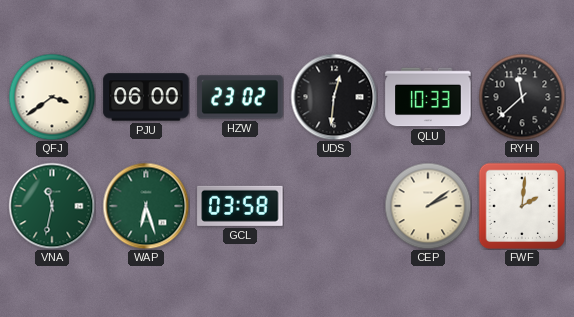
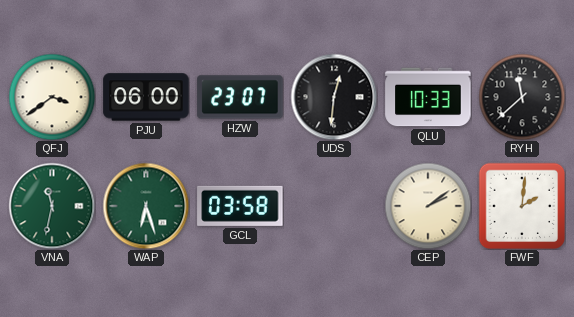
HZW: 23:02 -> 23:07 (240, 97)
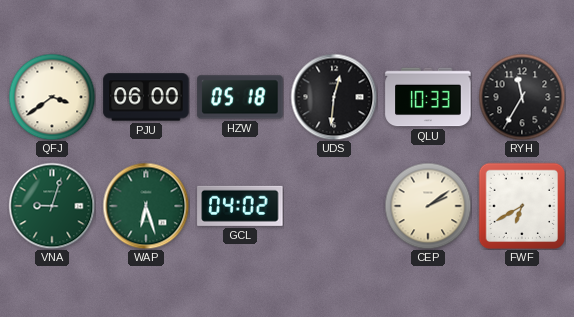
HZW: 23:07 -> 05:18 (240, 97)
RYH: 11:38 -> 11:35 (522, 97)
VNA: 11:32 -> 9:03 (52, 206)
GCL: 03:58 -> 04:02 (240, 206)
FWF: 2:01 -> 6:40 (522, 206)
